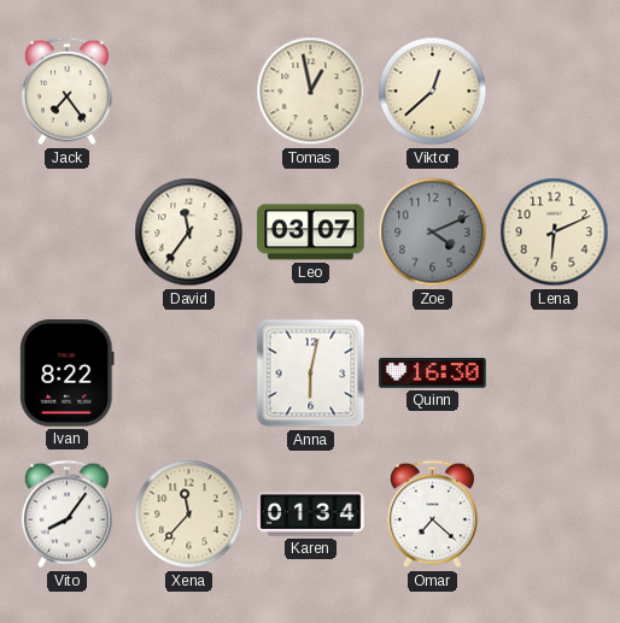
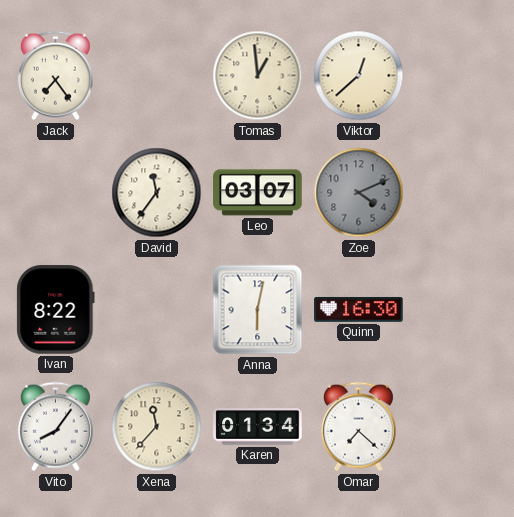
Tomas: 12:58 -> 12:59 (258, 76)
Lena: 6:11 -> none (555, 233)
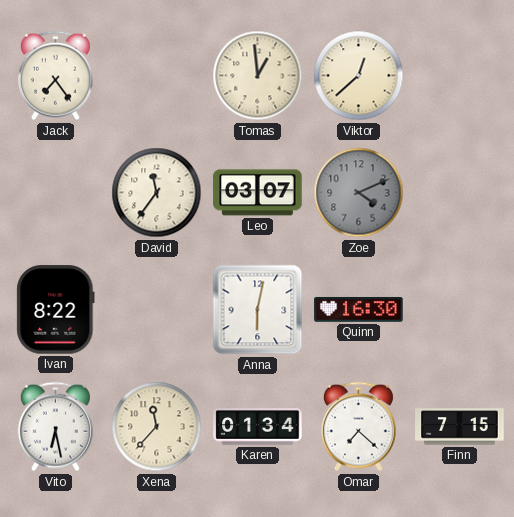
Vito: 8:06 -> 6:28 (55, 427)
Finn: none -> 7:15 (460, 427)
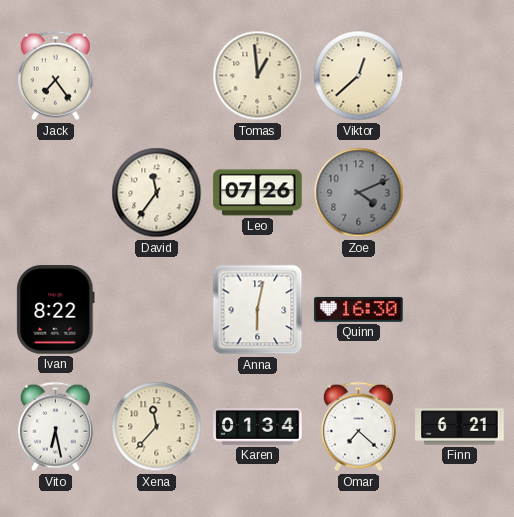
Leo: 03:07 -> 07:26 (258, 193)
Finn: 7:15 -> 6:21 (460, 427)
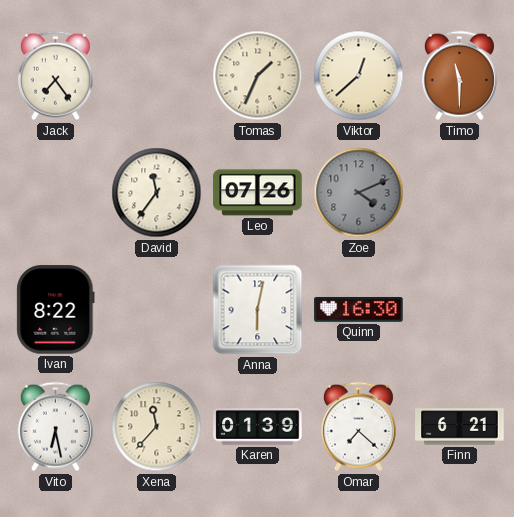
Tomas: 12:59 -> 1:34 (258, 76)
Timo: none -> 11:30 (459, 76)
Karen: 01:34 -> 01:39 (258, 427)
